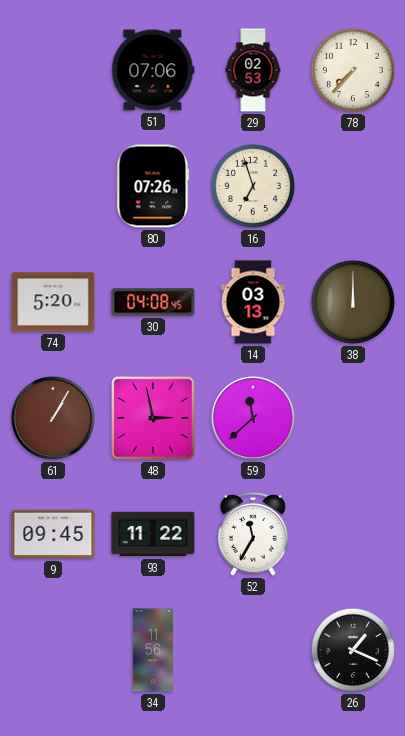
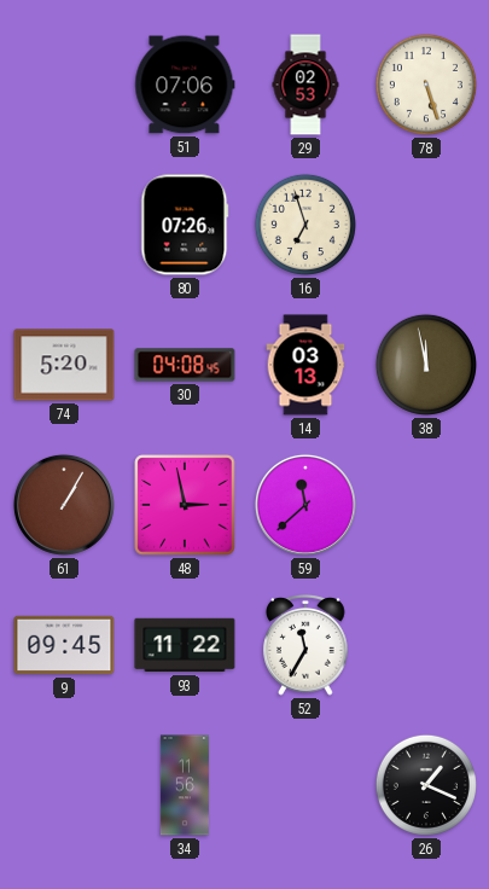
78: 7:37 -> 5:27 (426, 85)
38: 12:00 -> 11:58 (426, 365)
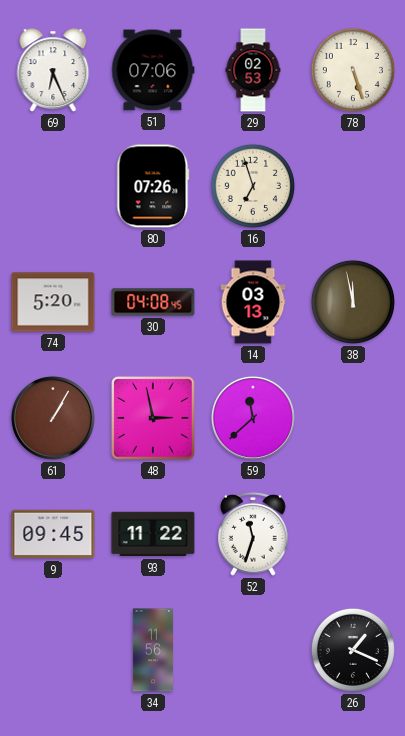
69: none -> 6:26 (53, 70)
52: 11:35 -> 11:33 (253, 534)
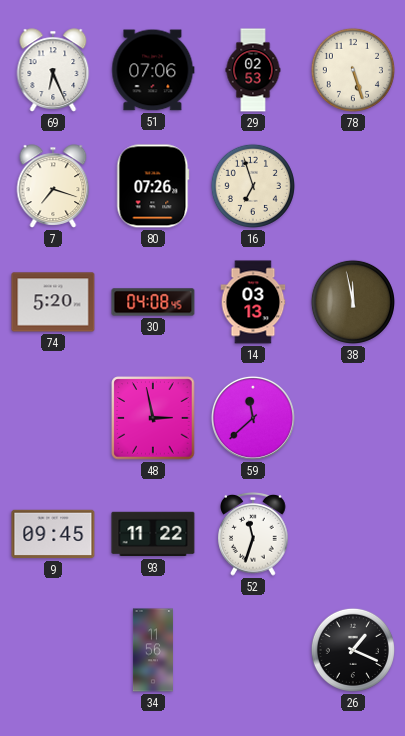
7: none -> 7:18 (53, 186)
61: 1:05 -> none (53, 418)
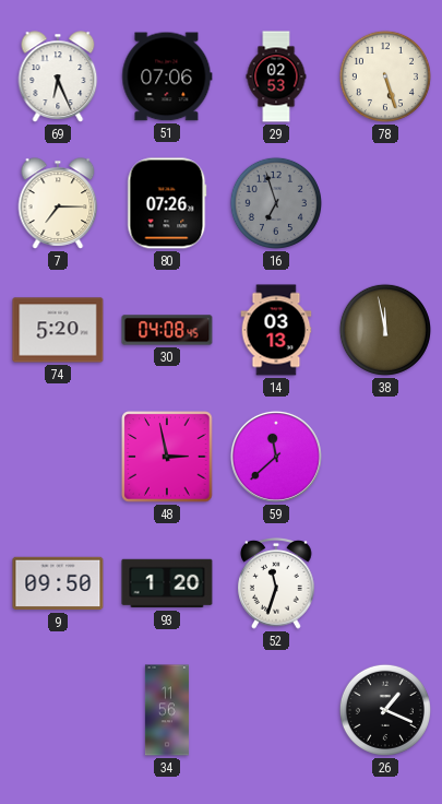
7: 7:18 -> 7:15 (58, 203)
16 dial: cream -> grey (276, 203)
9: 09:45 -> 09:50 (58, 583)
93: 11:22 -> 1:20 (167, 583)
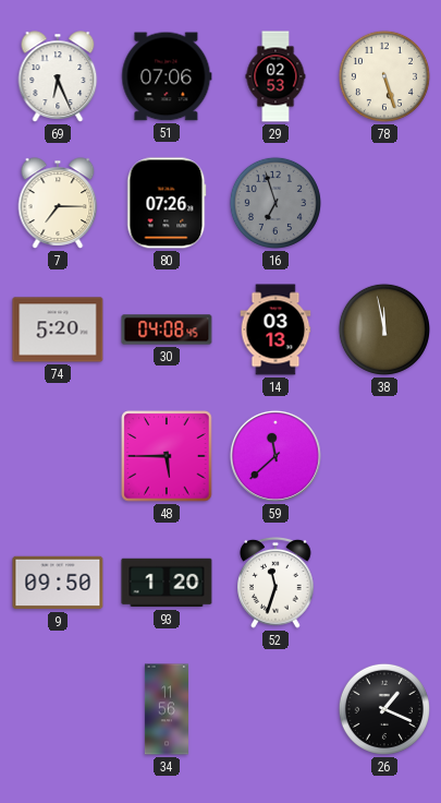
48: 2:58 -> 5:45 (167, 456)
